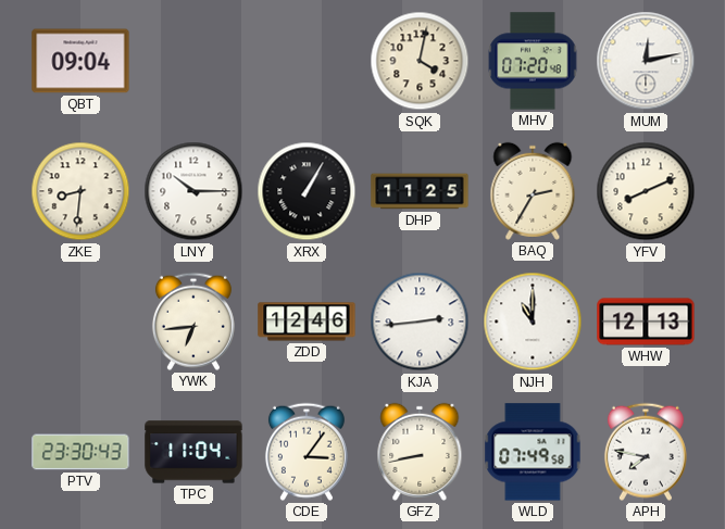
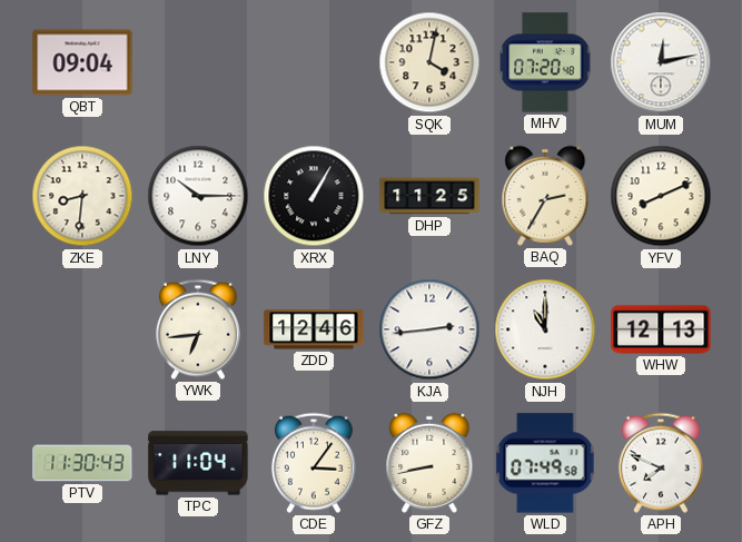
PTV: 23:30 -> 11:30 (82, 463)
APH: 7:47 -> 7:49 (661, 463)
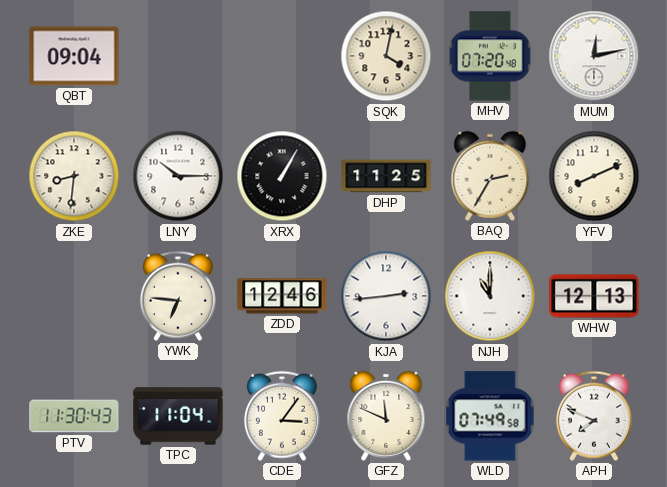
YWK: 6:44 -> 6:46 (178, 296)
GFZ: 8:43 -> 11:49 (386, 416)
